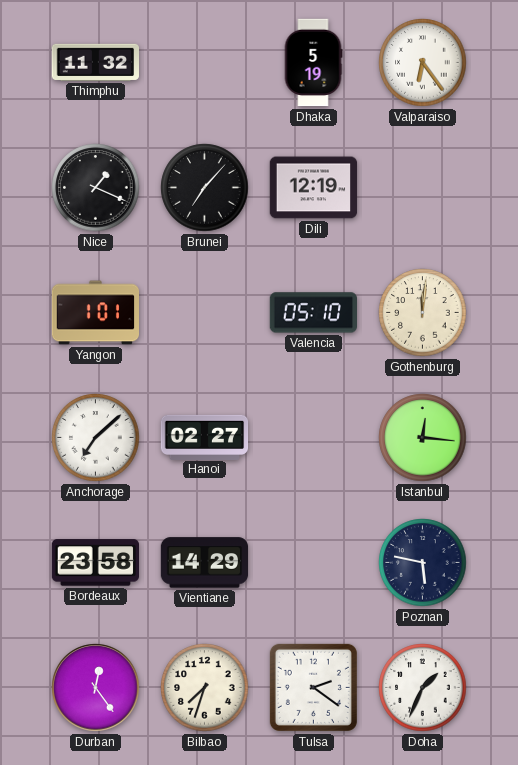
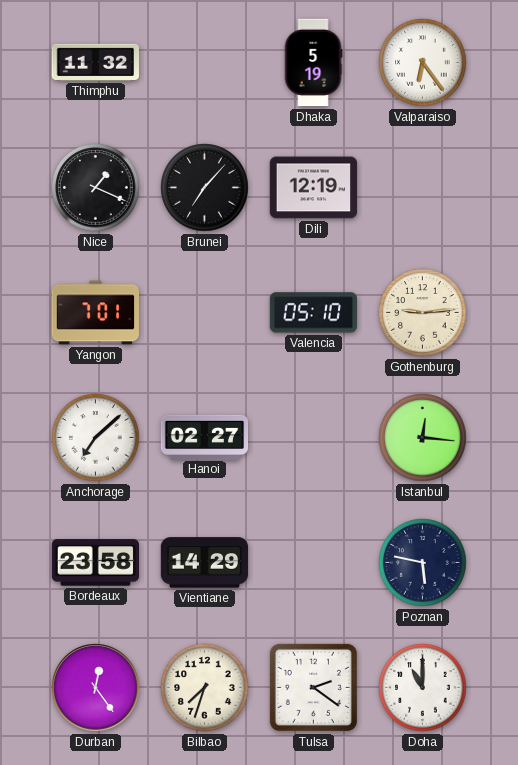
Yangon: 1:01 -> 7:01 (95, 313)
Gothenburg: 12:01 -> 9:14 (423, 313)
Doha: 1:34 -> 11:00 (423, 688)
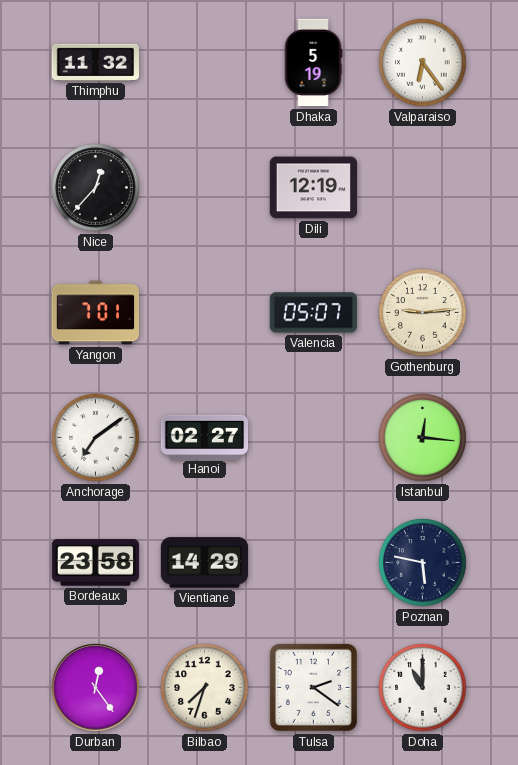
Nice: 1:19 -> 12:37 (96, 188)
Brunei: 7:07 -> none (205, 188)
Valencia: 05:10 -> 05:07 (313, 313)
Anchorage: 7:08 -> 7:09 (96, 438)
